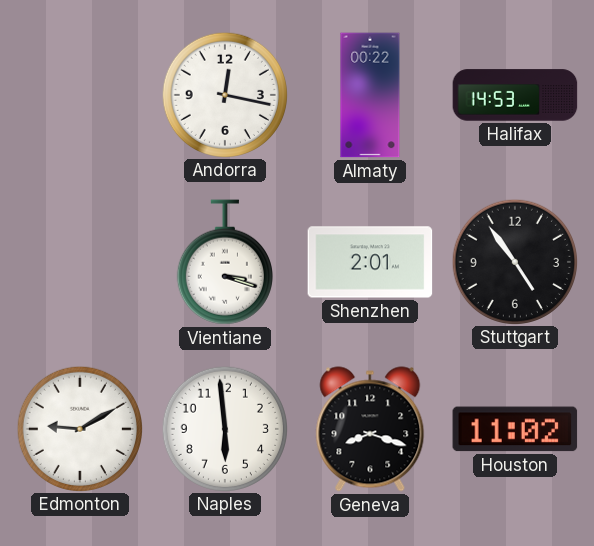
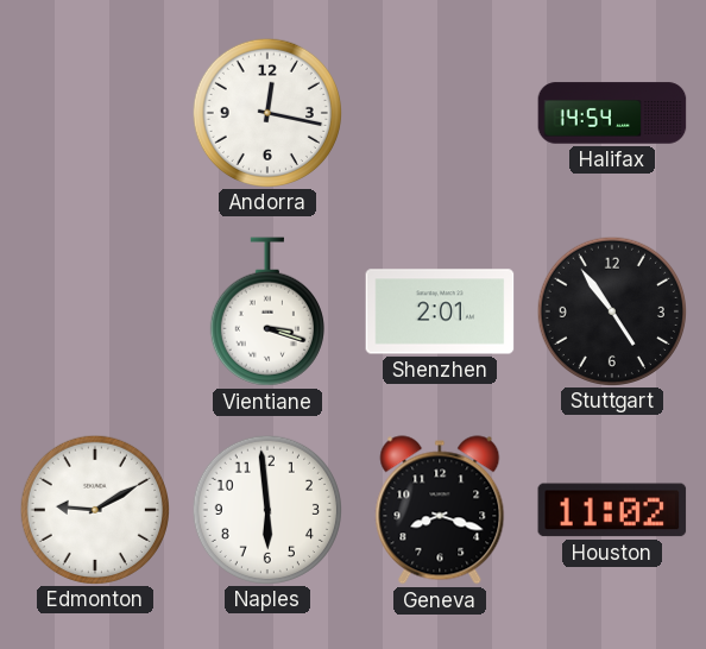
Almaty: 00:22 -> none (370, 95)
Halifax: 14:53 -> 14:54 (612, 113)
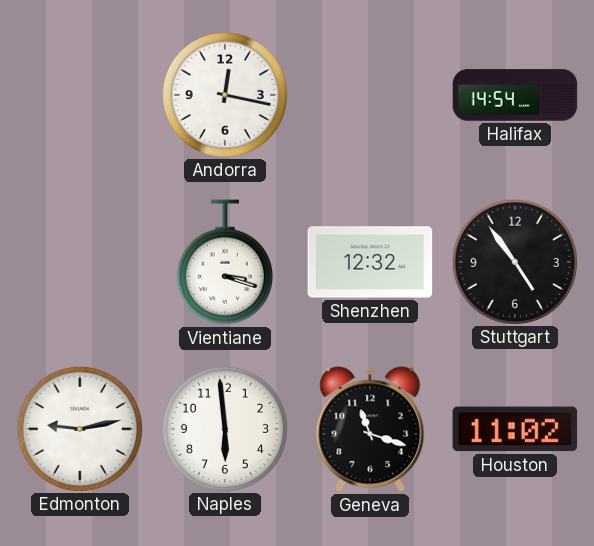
Shenzhen: 2:01 -> 12:32 (370, 262)
Edmonton: 9:10 -> 9:13 (79, 428)
Geneva: 8:18 -> 11:18 (370, 429)
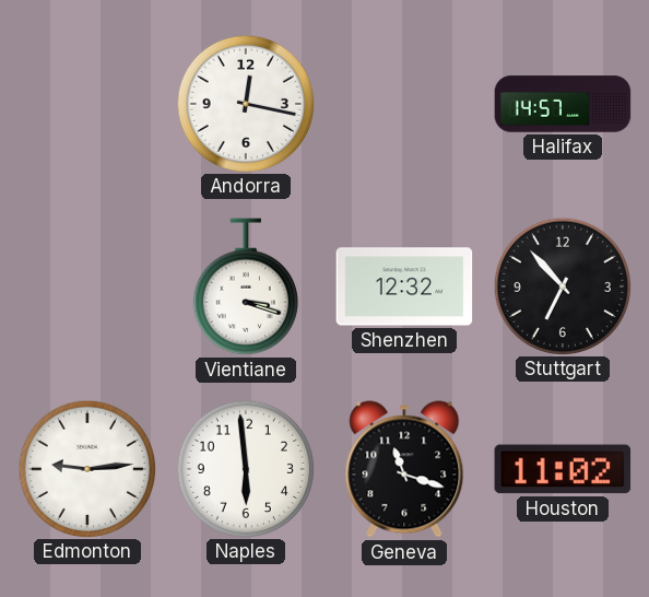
Halifax: 14:54 -> 14:57 (563, 104)
Stuttgart: 4:54 -> 6:53 (562, 285)
Edmonton: 9:13 -> 9:14 (86, 468)
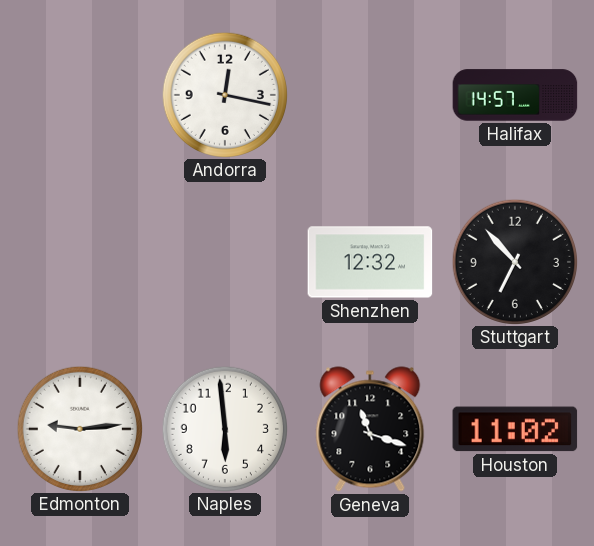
Vientiane: 3:18 -> none (246, 286)
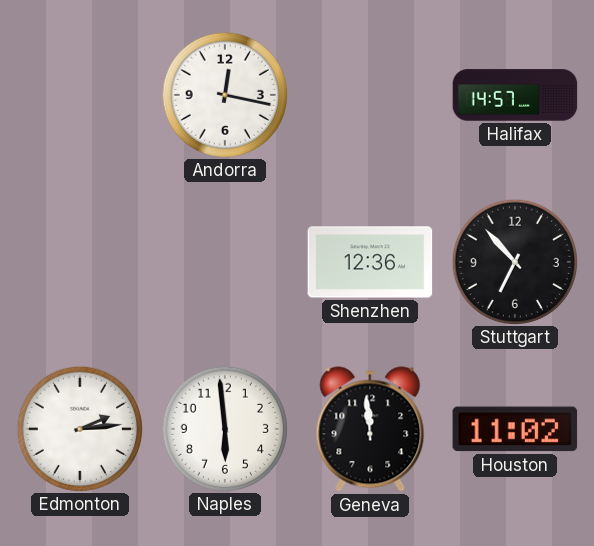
Shenzhen: 12:32 -> 12:36 (370, 262)
Edmonton: 9:14 -> 2:14 (79, 428)
Geneva: 11:18 -> 11:59 (370, 429)
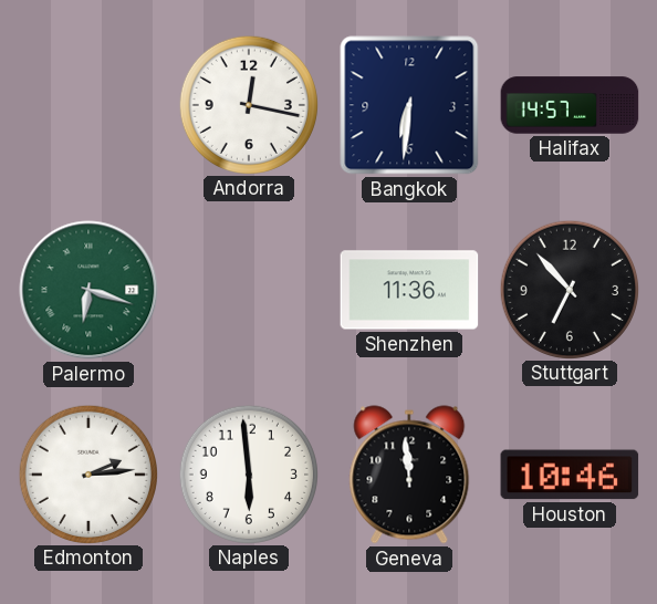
Bangkok: none -> 6:31 (409, 105)
Palermo: none -> 6:18 (88, 290)
Shenzhen: 12:36 -> 11:36 (409, 290)
Houston: 11:02 -> 10:46 (570, 475)
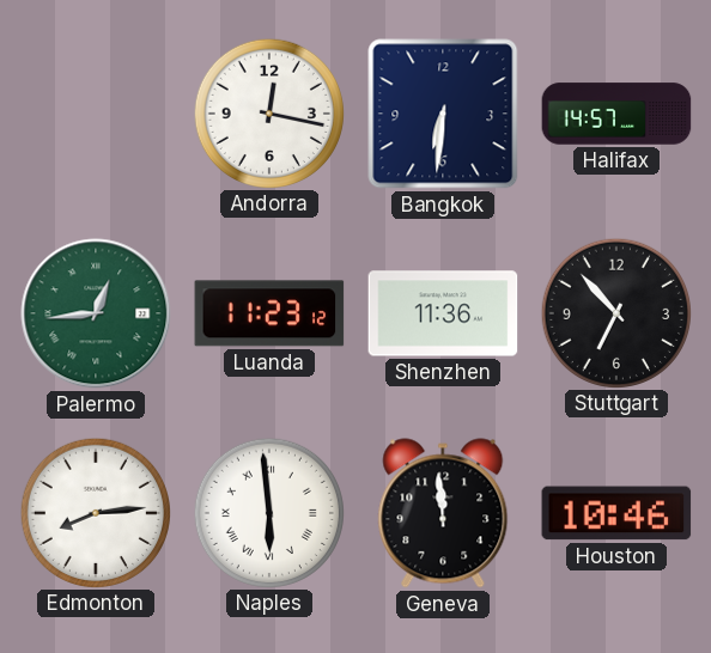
Palermo: 6:18 -> 12:44 (96, 313)
Luanda: none -> 11:23 (269, 313)
Edmonton: 2:14 -> 8:14 (95, 512)
Naples numerals: Arabic -> Roman (268, 512)
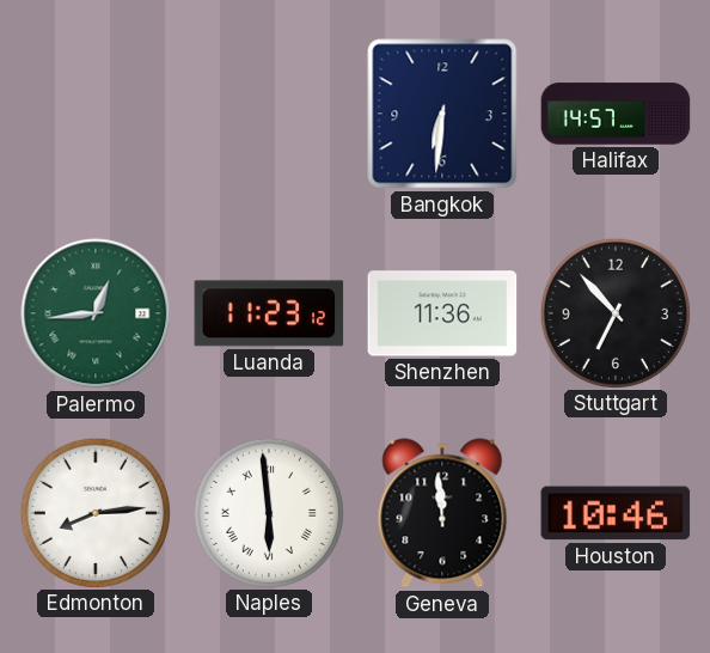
Andorra: 12:17 -> none (268, 112)
